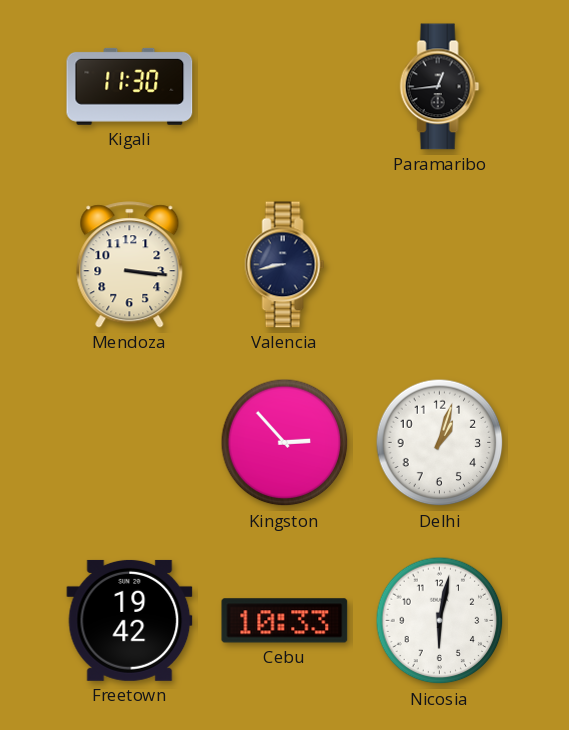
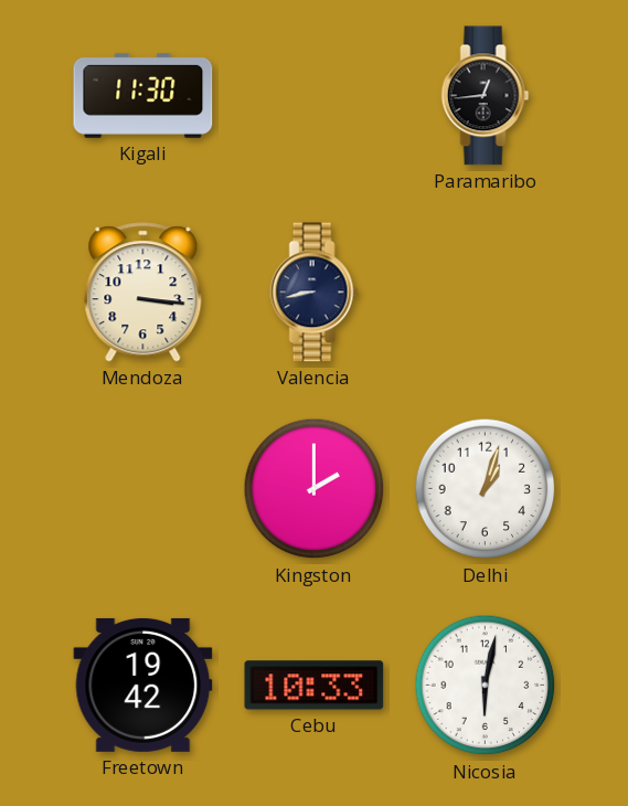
Kingston: 2:53 -> 2:00 (315, 489)
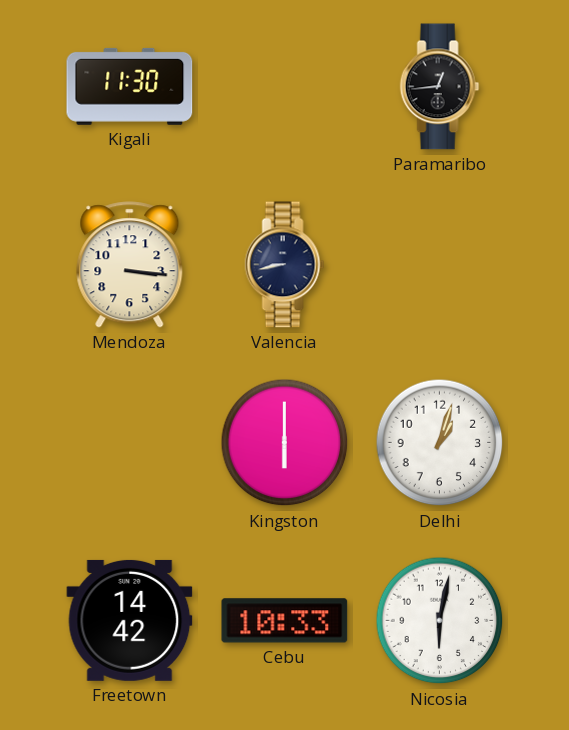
Kingston: 2:00 -> 6:00 (285, 443)
Freetown: 19:42 -> 14:42 (130, 620)
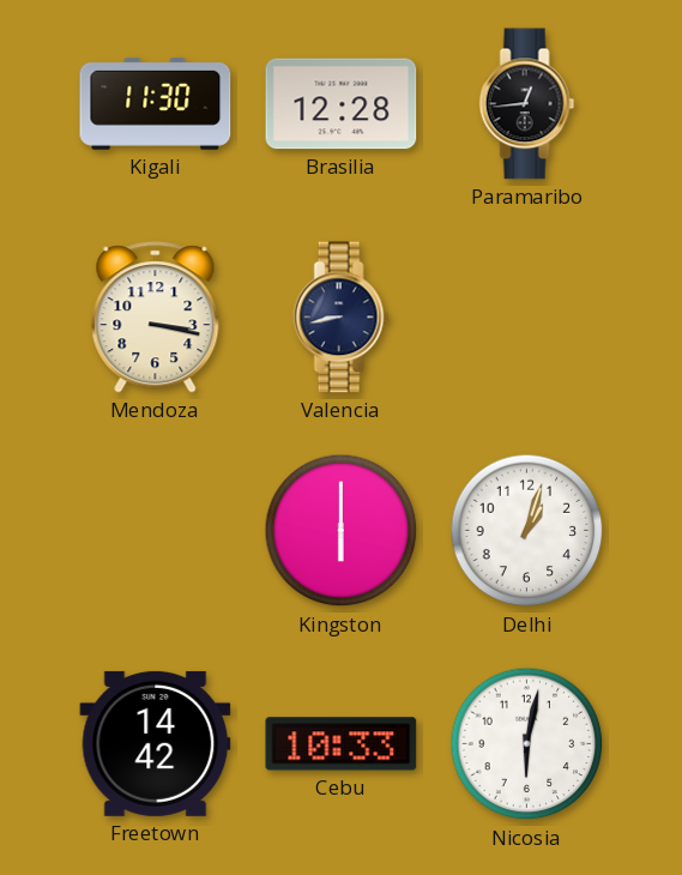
Brasilia: none -> 12:28 (342, 104)
Mendoza: 3:16 -> 3:17 (156, 318)
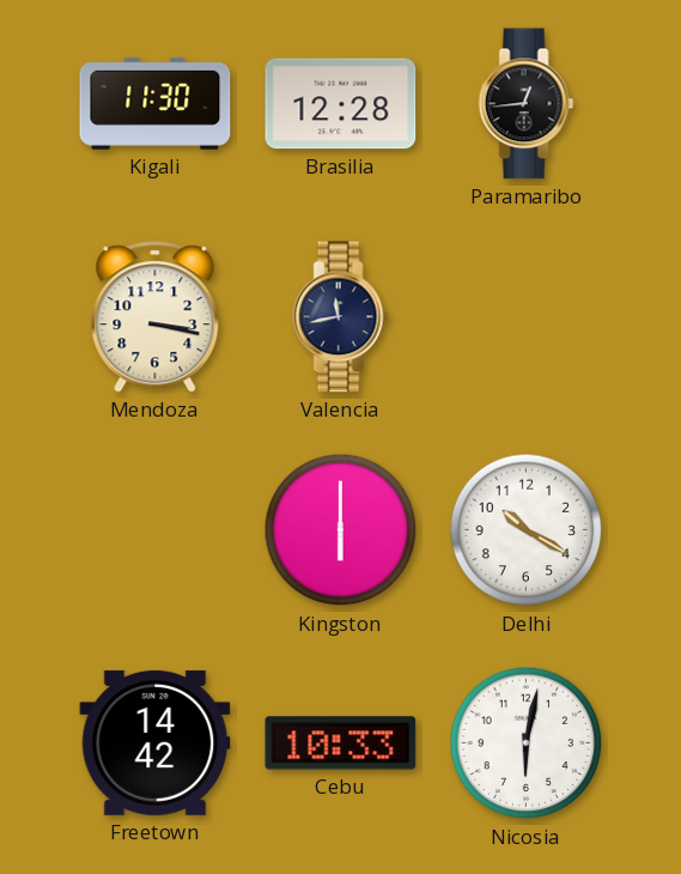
Valencia: 8:43 -> 11:43 (341, 317)
Delhi: 1:03 -> 10:20 (527, 530)
